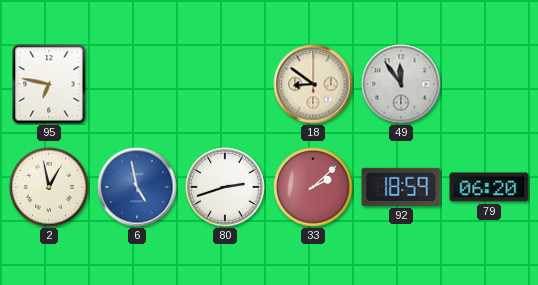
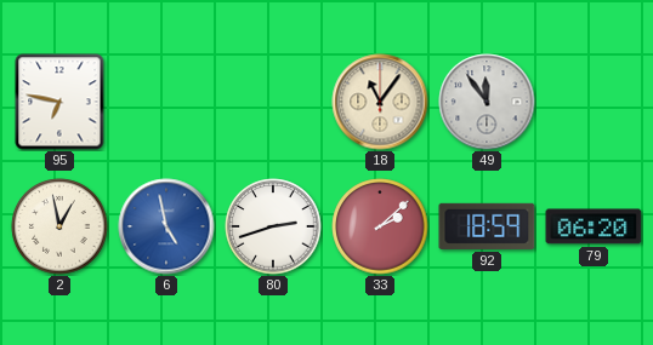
18: 8:51 -> 11:06 (380, 102)
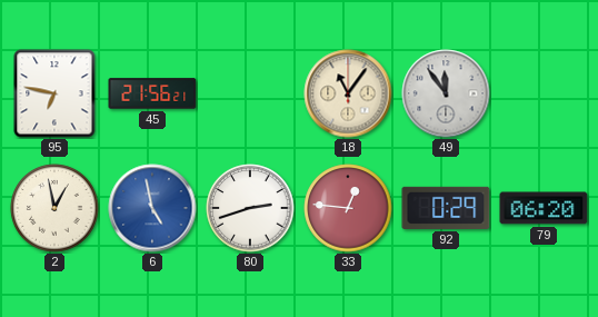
45: none -> 21:56 (152, 93)
33: 2:08 -> 12:46 (348, 208)
92: 18:59 -> 0:29 (446, 208)
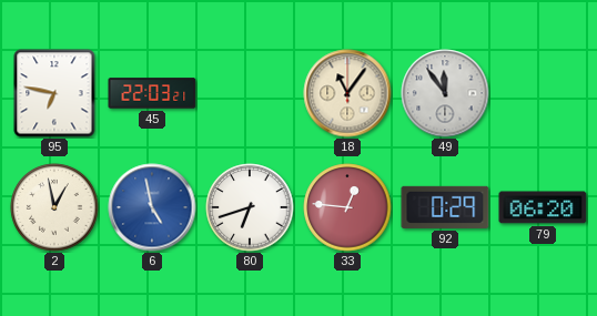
45: 21:56 -> 22:03 (152, 93)
80: 2:42 -> 6:42 (250, 207)
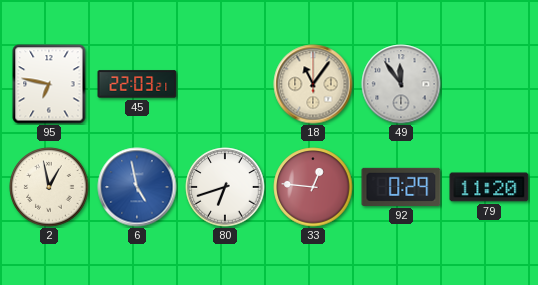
79: 06:20 -> 11:20 (489, 187)
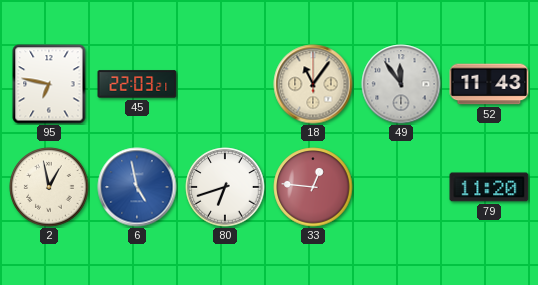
52: none -> 11:43 (489, 84)
92: 0:29 -> none (401, 187)
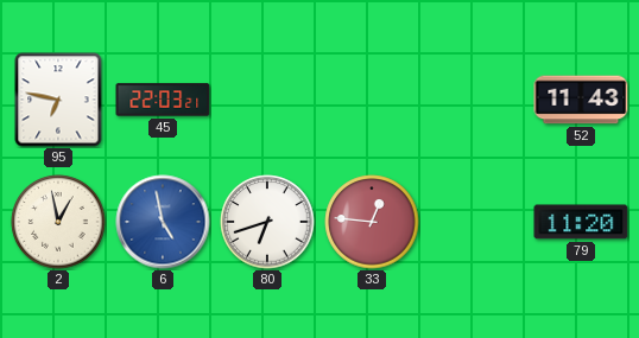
18: 11:06 -> none (313, 84)
49: 11:54 -> none (401, 84)
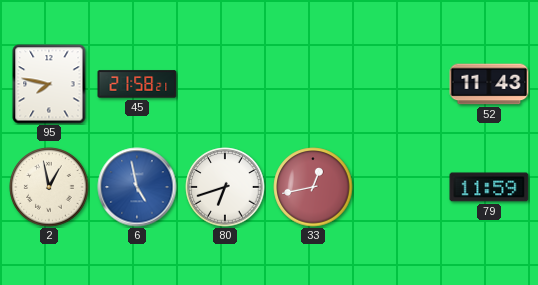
95: 6:47 -> 7:47 (49, 84)
45: 22:03 -> 21:58 (137, 84)
33: 12:46 -> 12:43 (313, 187)
79: 11:20 -> 11:59 (489, 187)
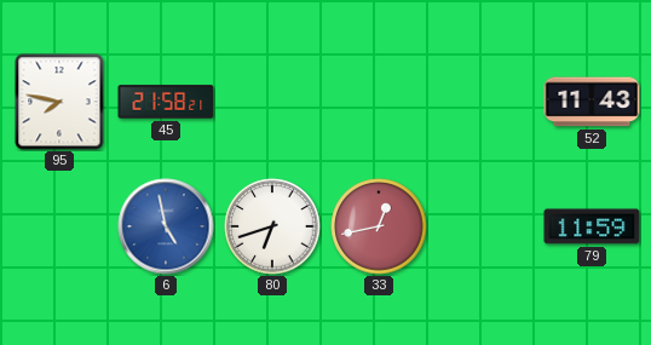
2: 12:58 -> none (49, 187)
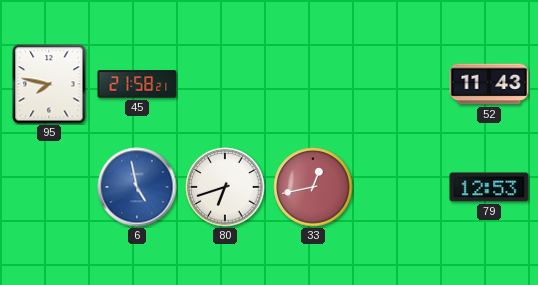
79: 11:59 -> 12:53 (489, 187)
